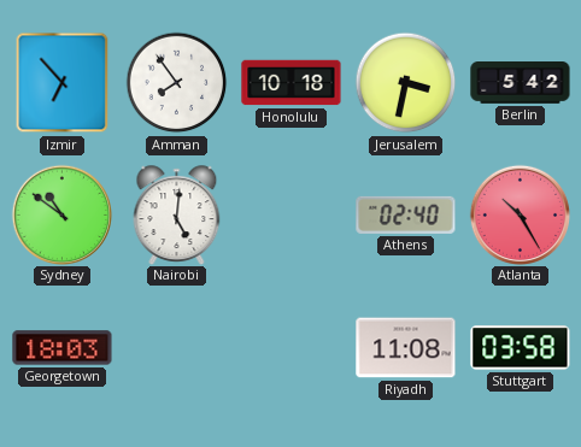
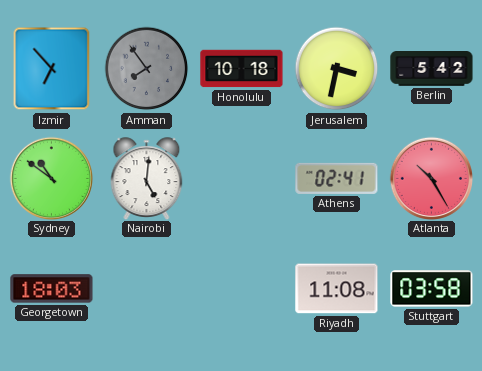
Amman dial: white -> grey (147, 69)
Athens: 02:40 -> 02:41 (337, 178)
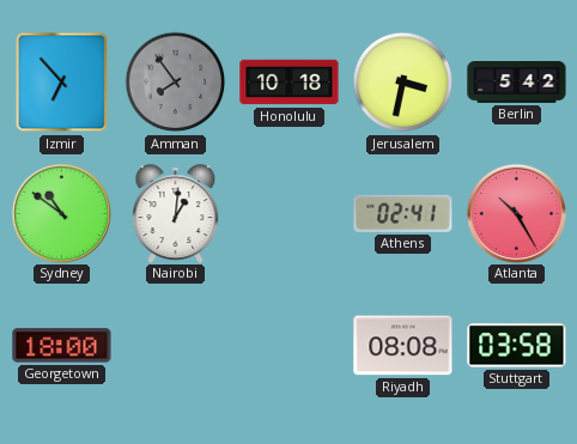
Nairobi: 5:01 -> 1:01 (176, 213)
Georgetown: 18:03 -> 18:00 (62, 346)
Riyadh: 11:08 -> 08:08 (403, 346)
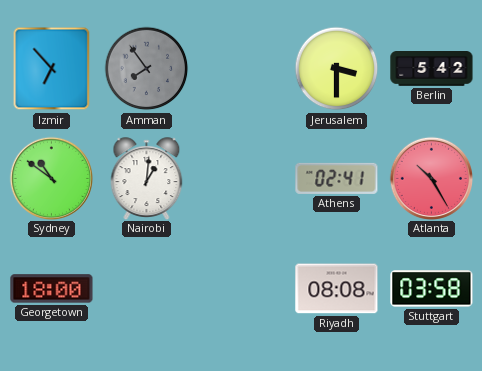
Honolulu: 10:18 -> none (290, 83)
Jerusalem: 3:32 -> 3:30 (337, 69)
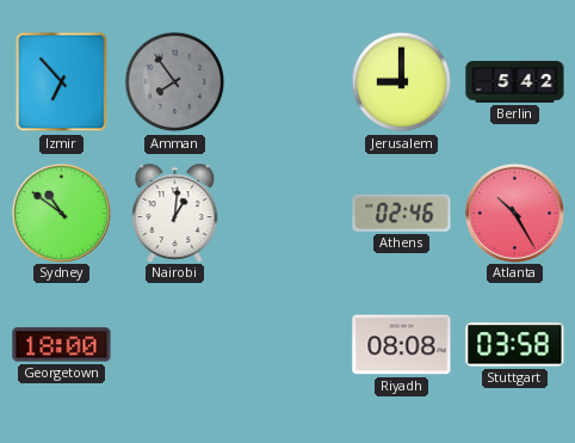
Jerusalem: 3:30 -> 9:00 (402, 82)
Athens: 02:41 -> 02:46 (402, 213)
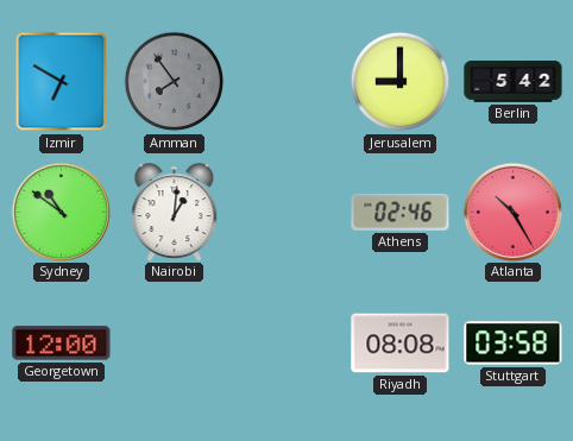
Izmir: 6:53 -> 6:50 (62, 82)
Georgetown: 18:00 -> 12:00 (62, 344)
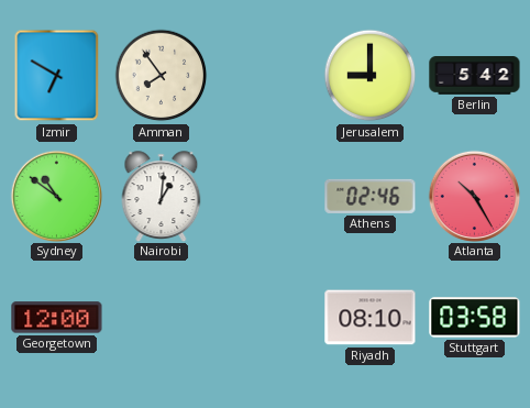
Amman dial: grey -> cream (162, 76)
Riyadh: 08:08 -> 08:10 (371, 318)
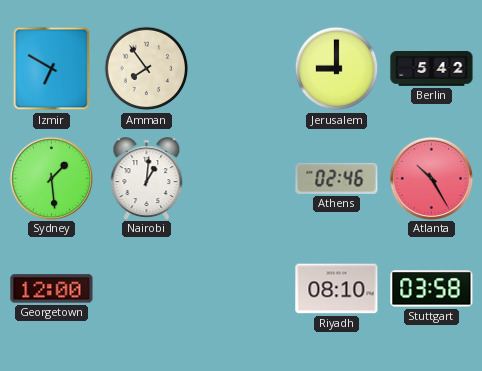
Sydney: 10:51 -> 1:29 (51, 178)
